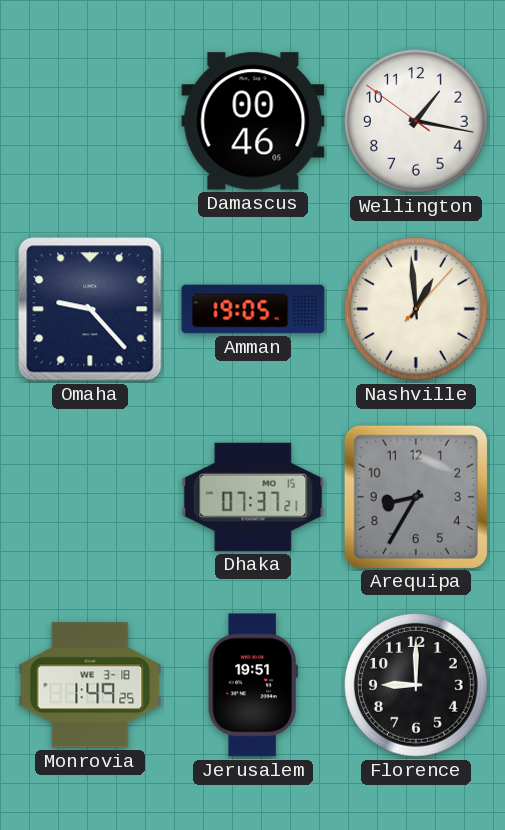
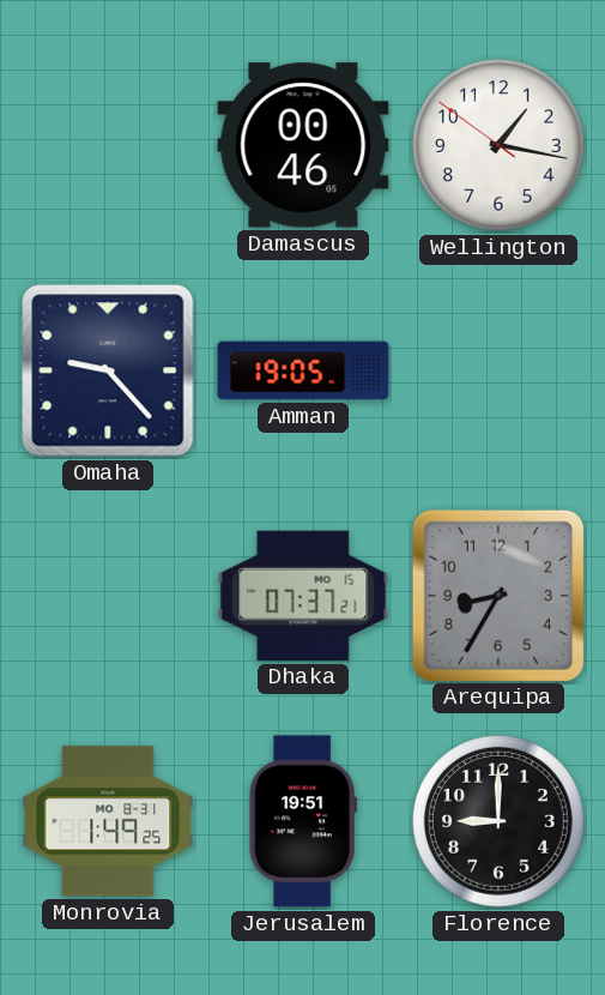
Nashville: 12:59 -> none (417, 310)
Monrovia date: WE 3-18 -> MO 8-31 (108, 821)
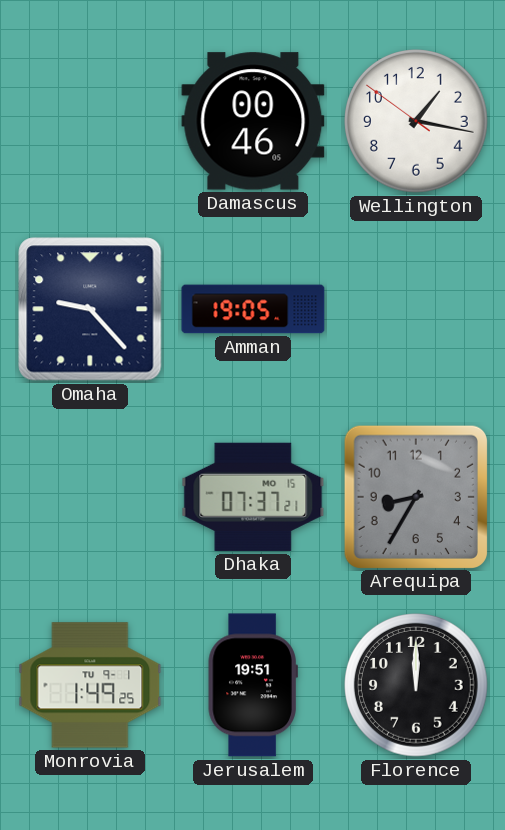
Monrovia date: MO 8-31 -> TU 9-1 (90, 685)
Florence: 9:00 -> 12:00 (417, 686)
